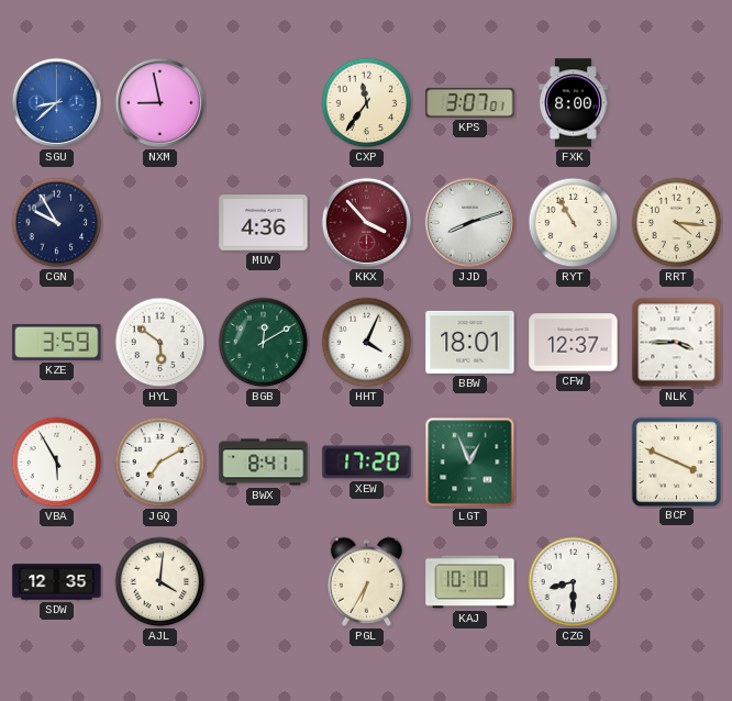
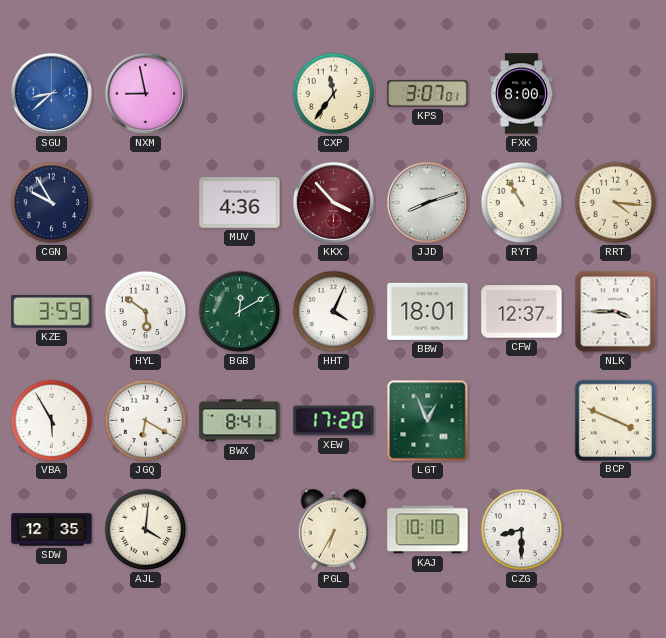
JGQ: 7:10 -> 6:20 (146, 421)
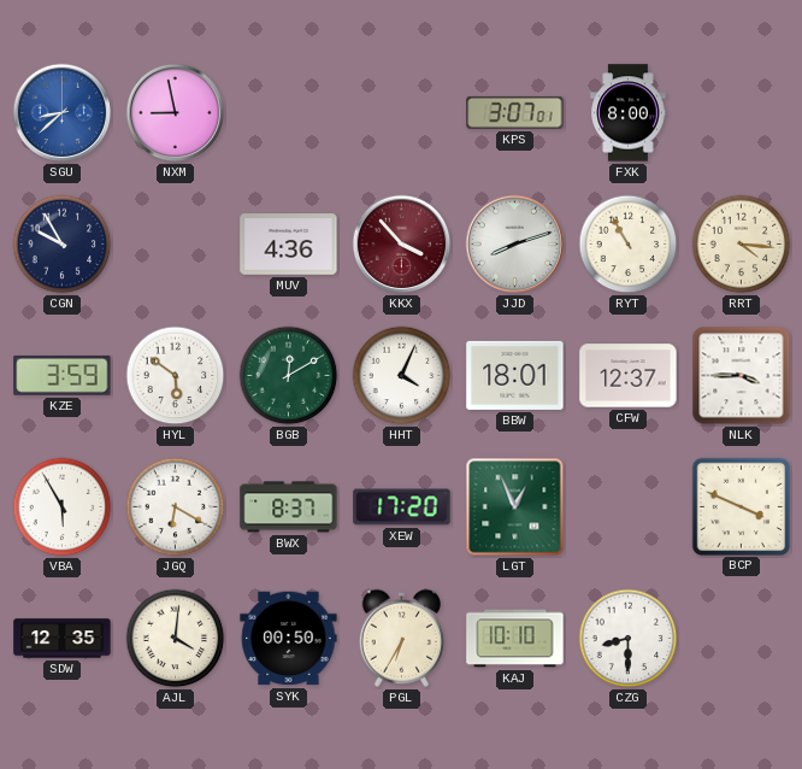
CXP: 11:36 -> none (334, 94)
BWX: 8:41 -> 8:37 (289, 507)
SYK: none -> 00:50 (289, 639)
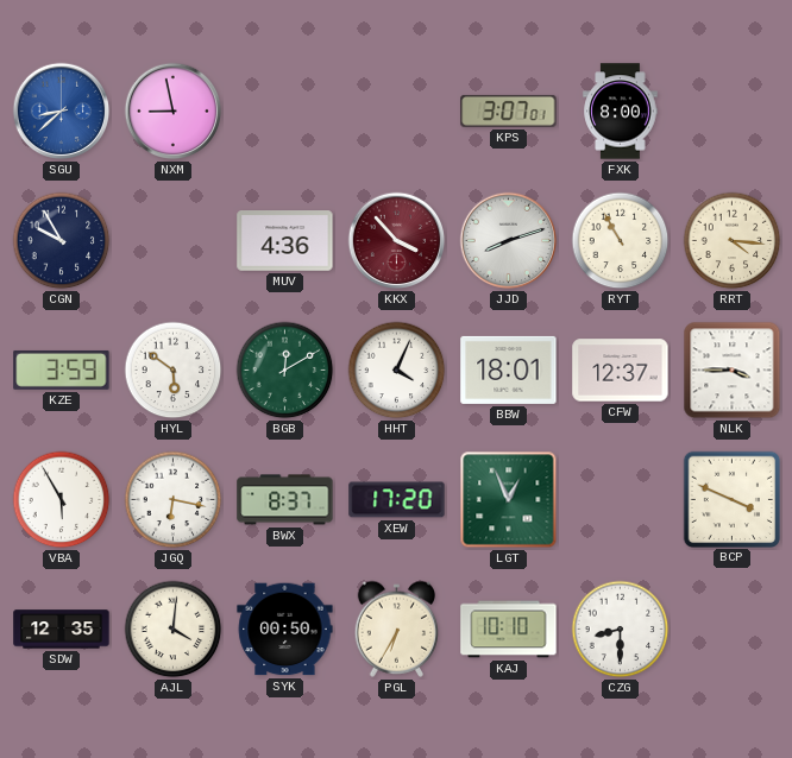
JGQ: 6:20 -> 6:17 (174, 500)
